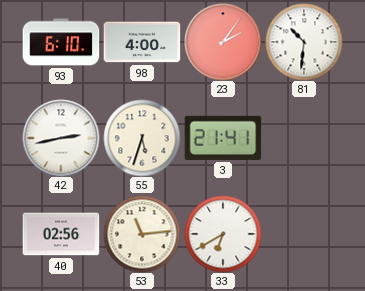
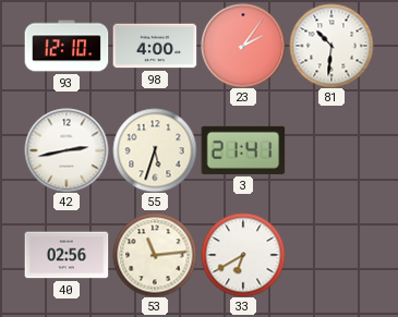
93: 6:10 -> 12:10 (67, 46)
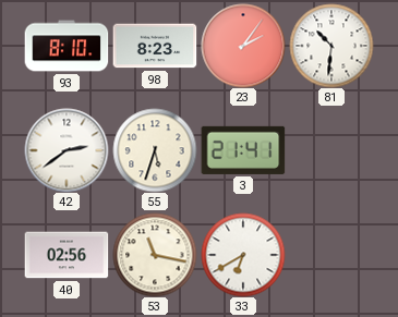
93: 12:10 -> 8:10 (67, 46)
98: 4:00 -> 8:23 (155, 46)
42: 2:43 -> 2:39 (67, 150)
53: 11:14 -> 11:17 (155, 255)
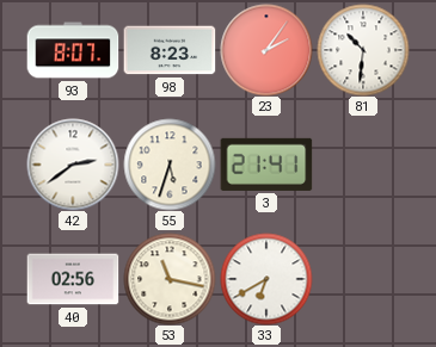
93: 8:10 -> 8:07 (73, 50)
